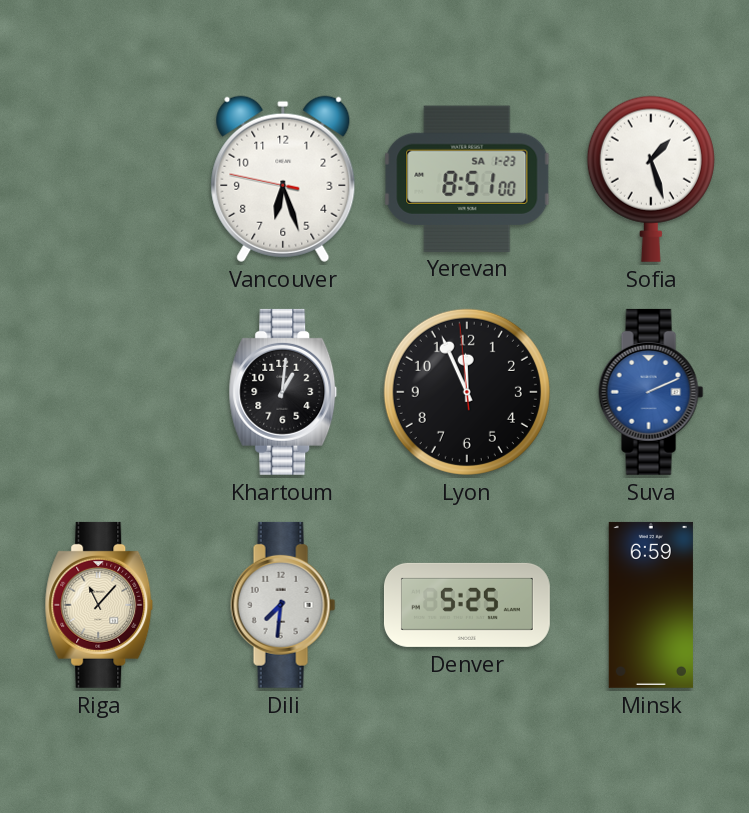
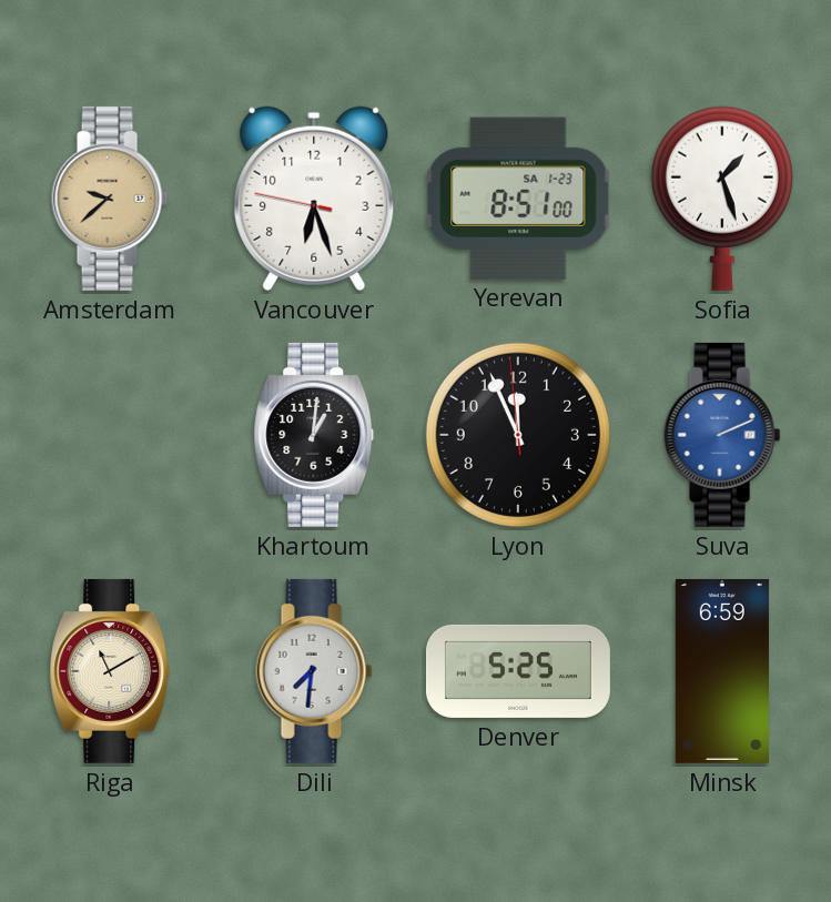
Amsterdam: none -> 9:38 (110, 199)
Riga: 11:07 -> 11:10 (110, 671)
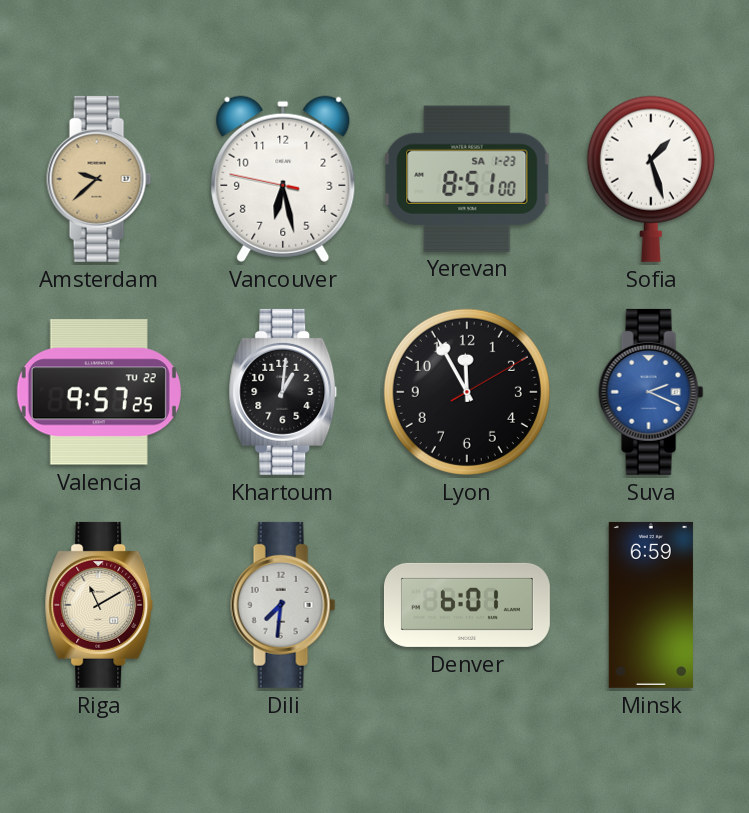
Vancouver: 6:26 -> 6:27 (283, 179)
Valencia: none -> 9:57 (99, 392)
Lyon: 11:55:59 -> 11:55:10 (467, 392)
Suva: 2:11 -> 2:19 (651, 392)
Denver: 5:25 -> 6:01 (467, 605)
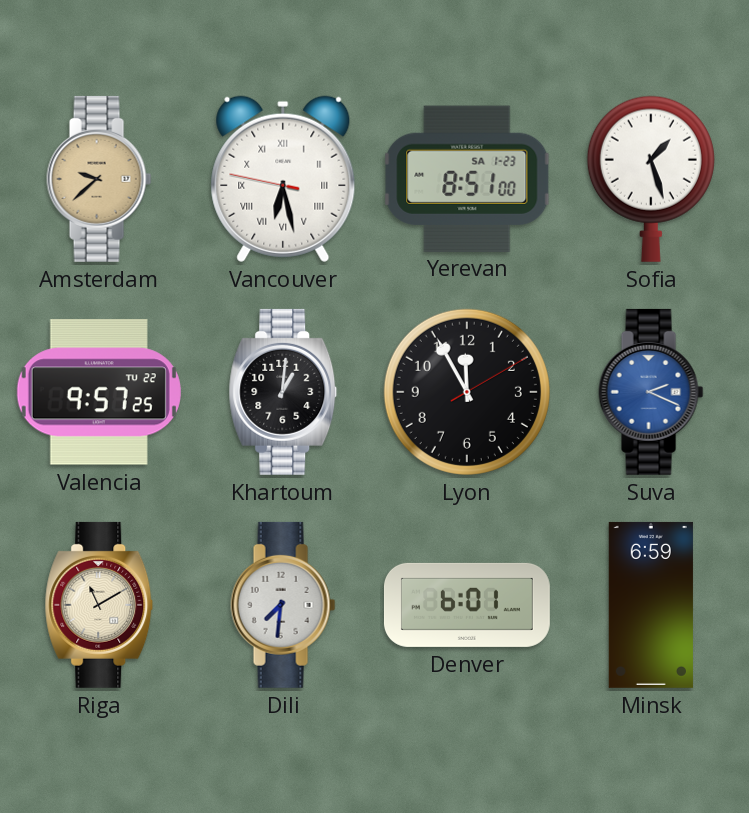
Vancouver numerals: Arabic -> Roman (283, 179)
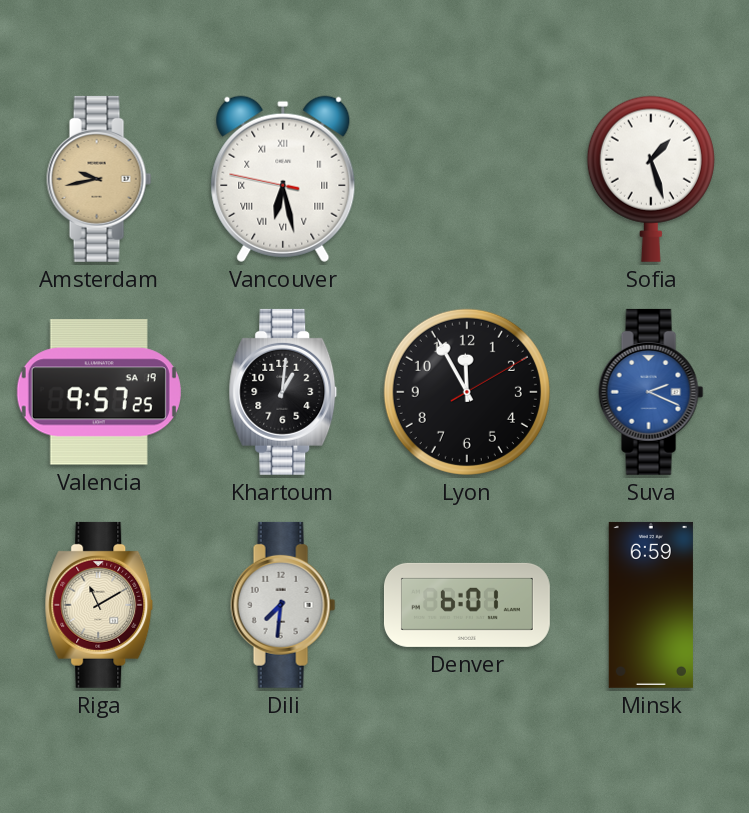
Amsterdam: 9:38 -> 9:43 (99, 179)
Yerevan: 8:51 -> none (467, 178)
Valencia date: TU 22 -> SA 19 (99, 392)
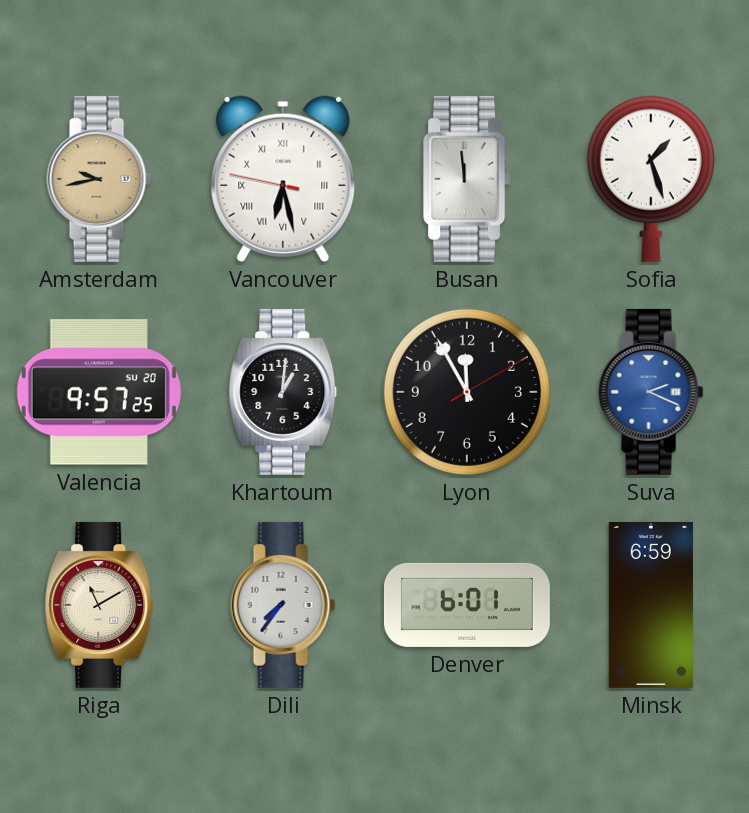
Busan: none -> 11:59 (468, 179)
Valencia date: SA 19 -> SU 20 (99, 392)
Dili: 7:31 -> 7:36 (283, 605)
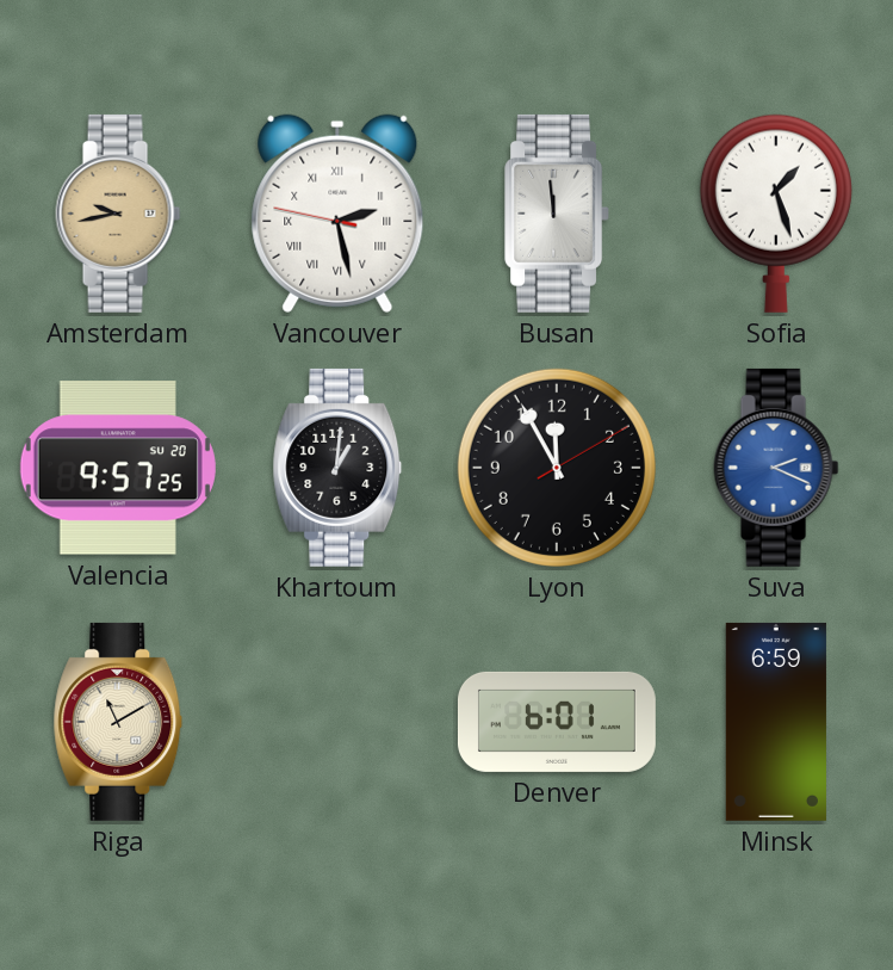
Vancouver: 6:27 -> 2:27 (337, 214)
Dili: 7:36 -> none (283, 605)
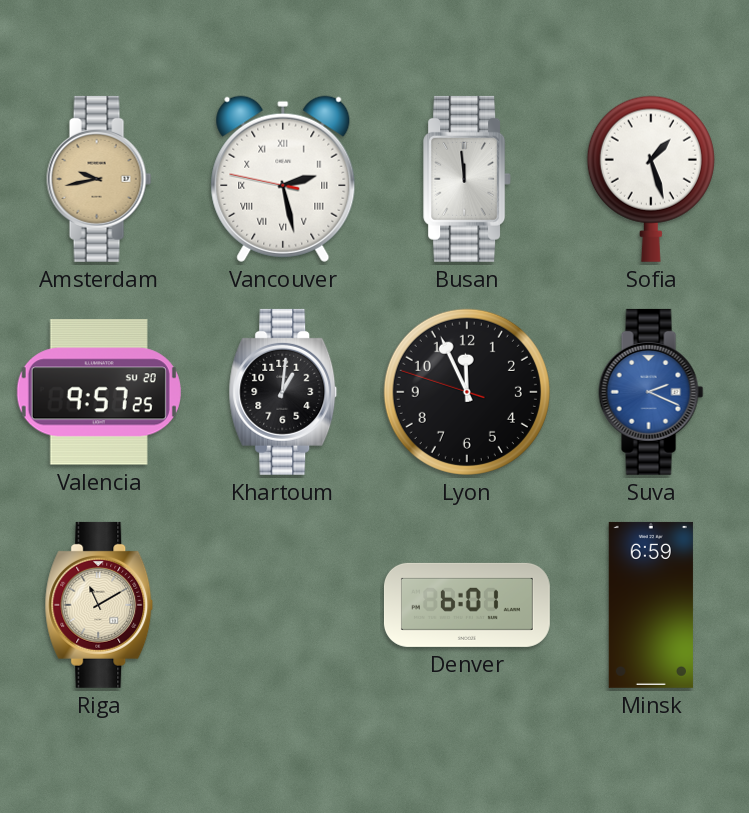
Lyon: 11:55:10 -> 11:55:48 (467, 392)
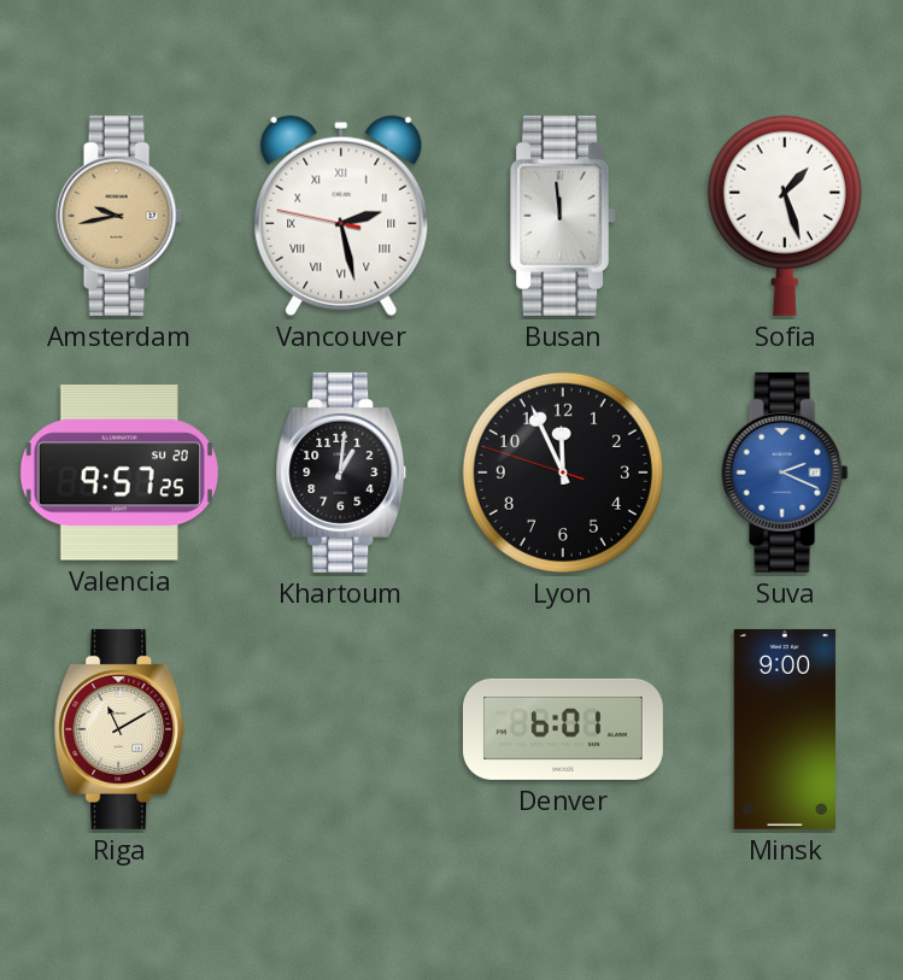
Minsk: 6:59 -> 9:00 (785, 729)
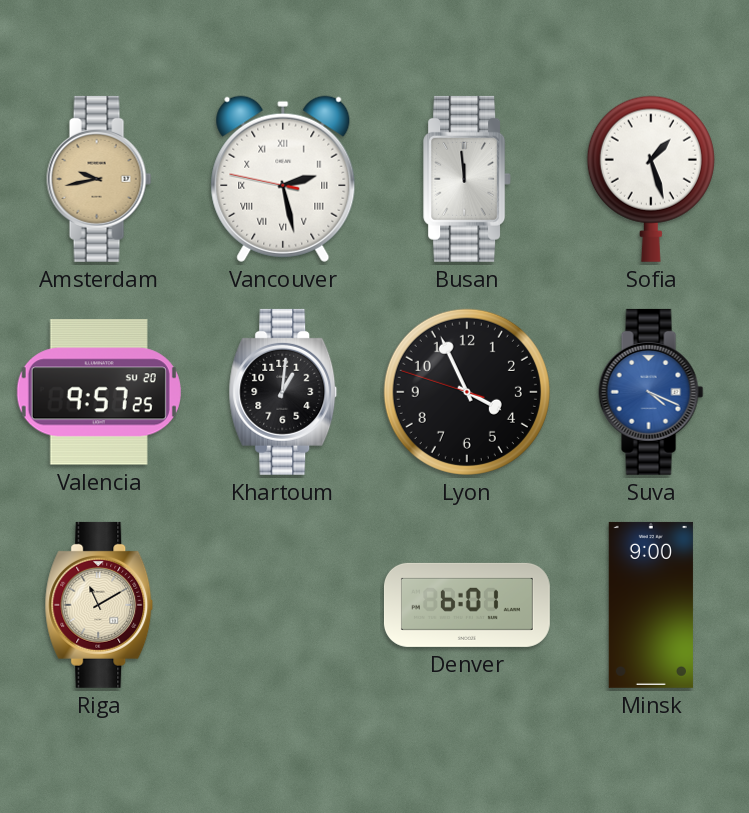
Lyon: 11:55 -> 3:55 (467, 392)
Suva: 2:19 -> 4:19 (651, 392)
